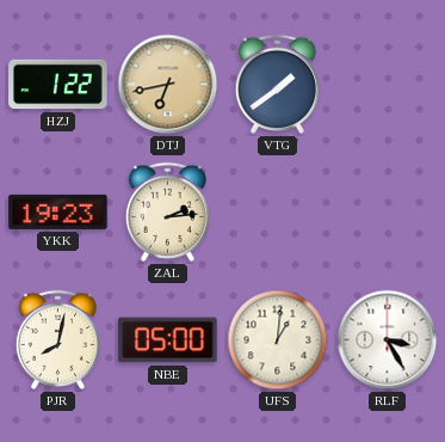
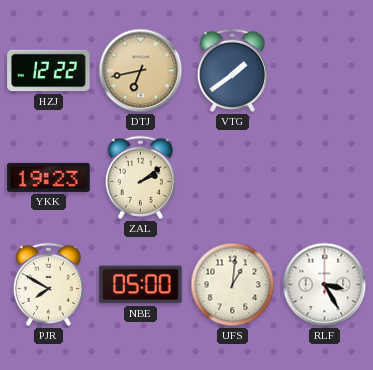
HZJ: 1:22 -> 12:22 (49, 71)
ZAL: 2:14 -> 2:09 (140, 177)
PJR: 8:02 -> 7:50 (48, 284)
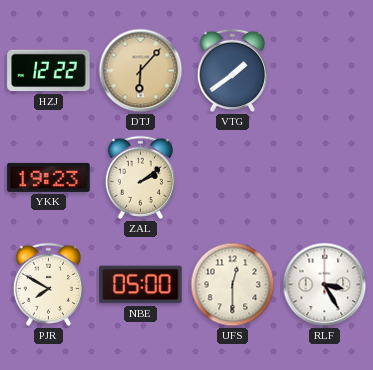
DTJ: 6:43 -> 6:07 (141, 71)
UFS: 1:01 -> 12:30 (233, 285)
